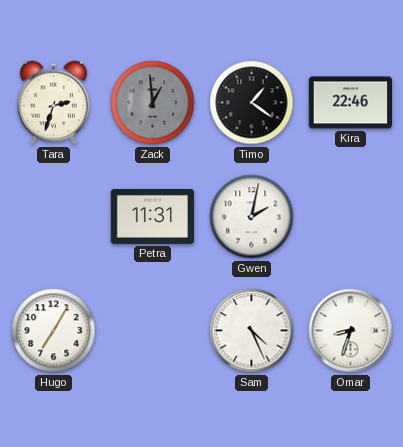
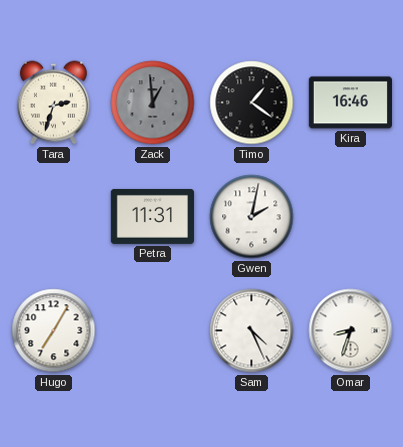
Kira: 22:46 -> 16:46 (350, 103)
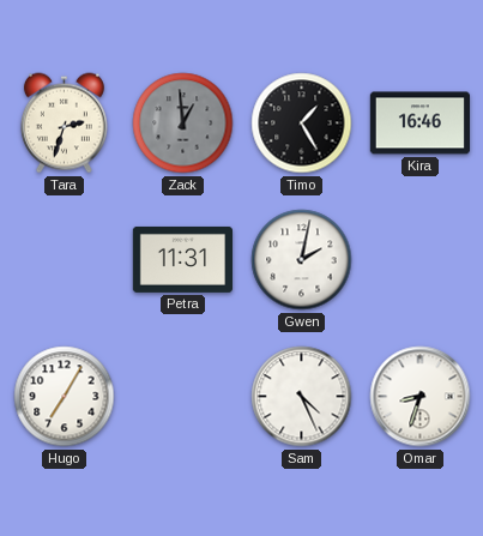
Timo: 1:21 -> 1:25 (302, 124)
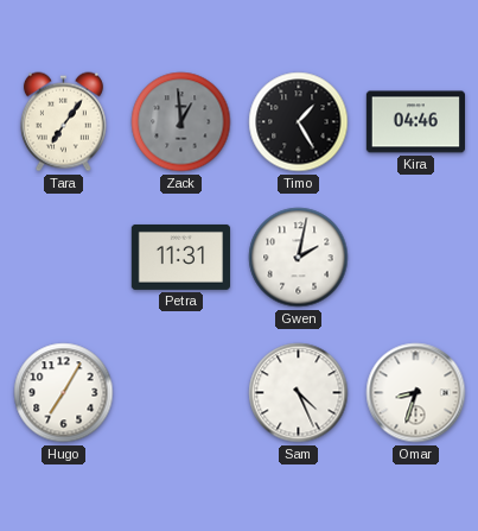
Tara: 2:33 -> 7:06 (63, 122)
Kira: 16:46 -> 04:46 (415, 122)
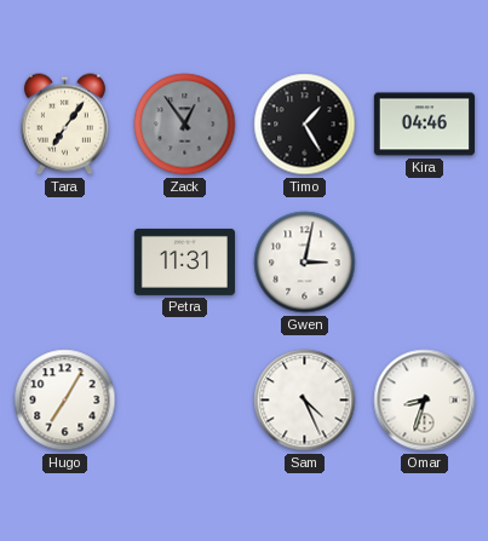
Zack: 12:59 -> 12:54 (185, 125)
Gwen: 2:02 -> 3:02 (305, 263)
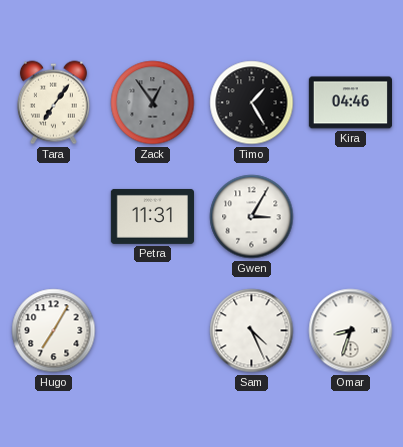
Gwen: 3:02 -> 3:05 (252, 217)
